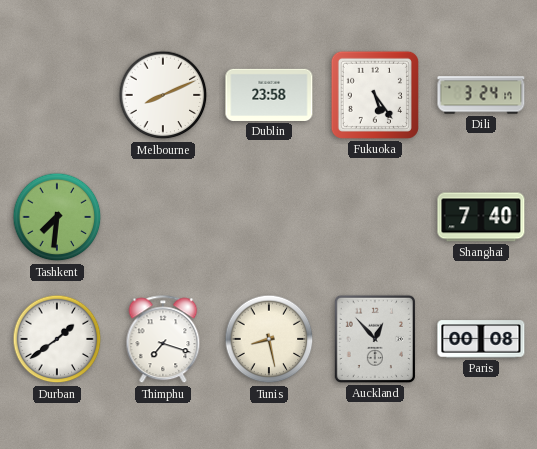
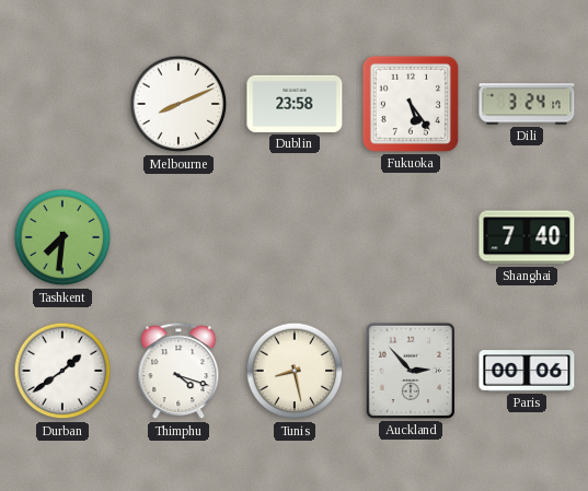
Thimphu: 7:18 -> 4:18 (178, 372)
Auckland: 12:53 -> 2:53 (411, 371)
Paris: 00:08 -> 00:06 (527, 371)
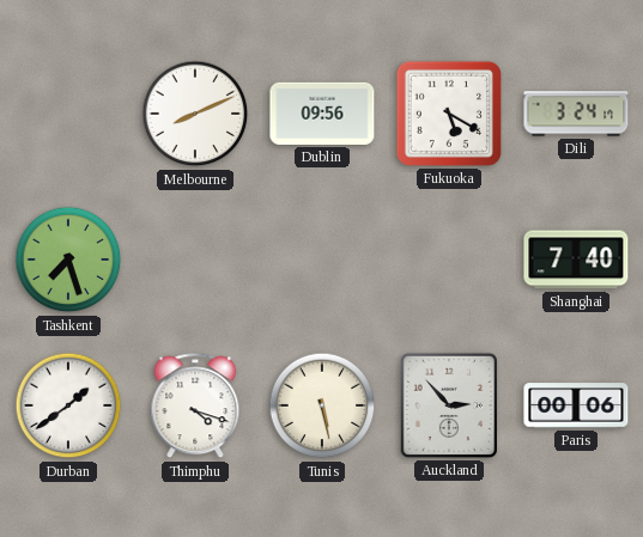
Dublin: 23:58 -> 09:56 (322, 114)
Fukuoka: 5:24 -> 5:20 (449, 114)
Tashkent: 7:31 -> 7:27 (68, 260)
Tunis: 8:28 -> 5:28 (322, 405)
